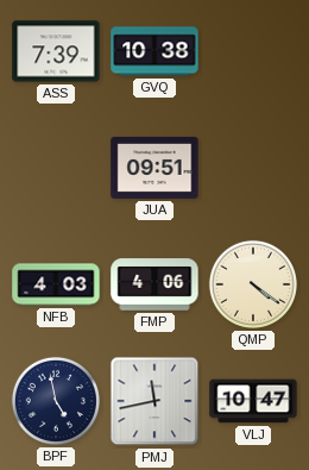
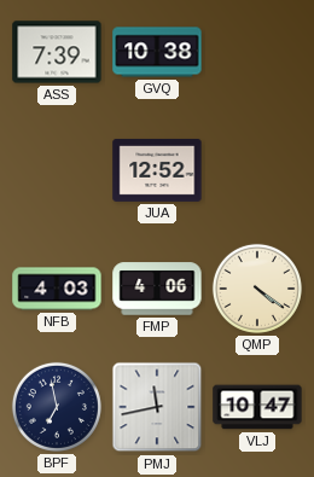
JUA: 09:51 -> 12:52 (157, 170)
BPF: 4:58 -> 6:58 (57, 407)
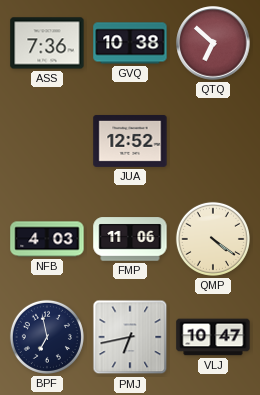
ASS: 7:39 -> 7:36 (47, 43)
QTQ: none -> 6:52 (213, 43)
FMP: 4:06 -> 11:06 (130, 239)
PMJ: 11:43 -> 6:43 (130, 337)
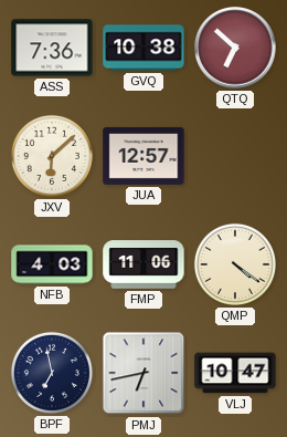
JXV: none -> 6:08 (52, 156)
JUA: 12:52 -> 12:57 (143, 156)
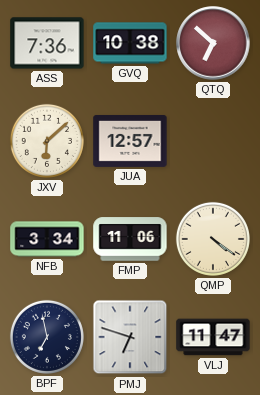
NFB: 4:03 -> 3:34 (47, 239)
PMJ: 6:43 -> 6:48 (130, 337)
VLJ: 10:47 -> 11:47 (213, 337)
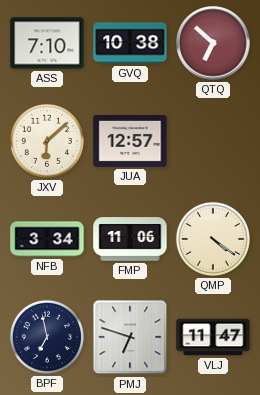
ASS: 7:36 -> 7:10 (47, 43)
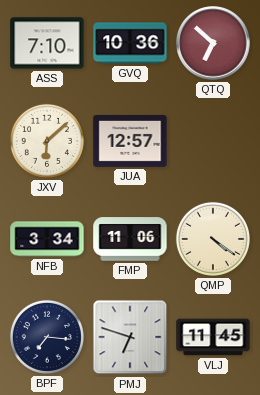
GVQ: 10:38 -> 10:36 (130, 43)
BPF: 6:58 -> 7:16 (47, 337)
VLJ: 11:47 -> 11:45 (213, 337)
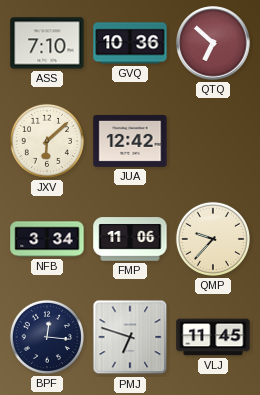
JUA: 12:57 -> 12:42 (130, 141)
QMP: 4:21 -> 9:37 (213, 239)
BPF: 7:16 -> 12:16 (47, 337)
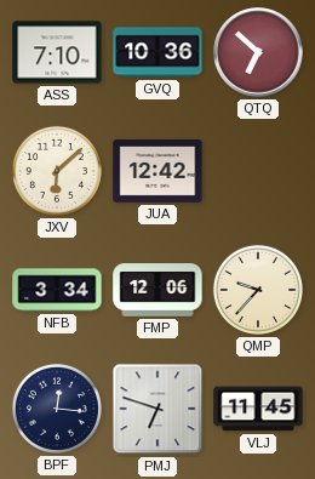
FMP: 11:06 -> 12:06 (157, 290)
